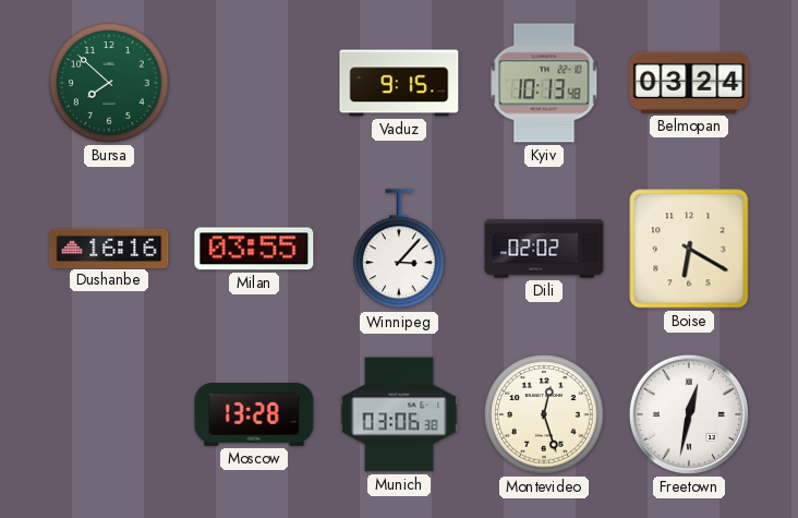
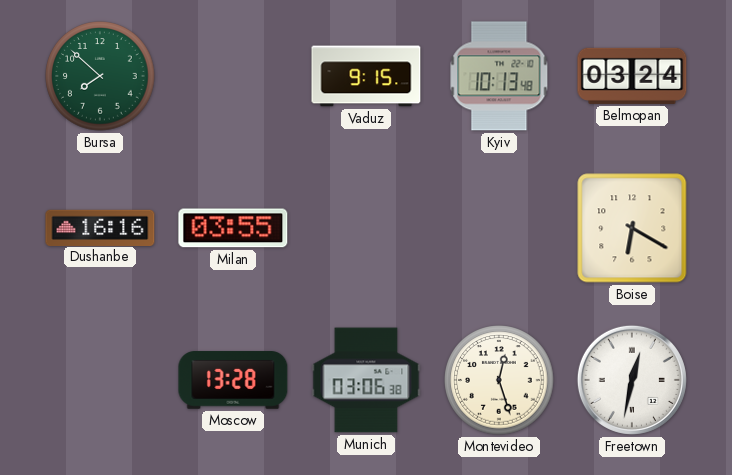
Winnipeg: 3:07 -> none (400, 250)
Dili: 02:02 -> none (544, 249)
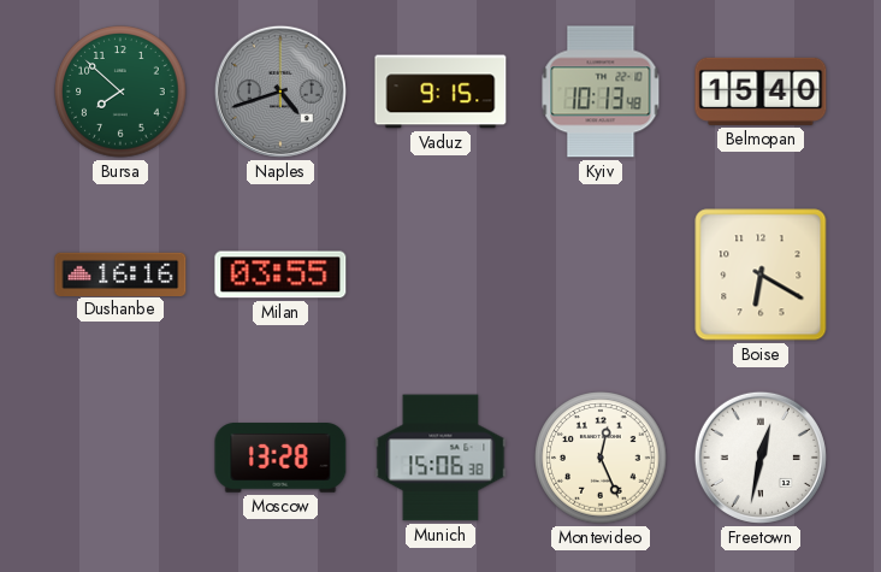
Naples: none -> 4:42 (280, 92)
Belmopan: 03:24 -> 15:40 (761, 92)
Munich: 03:06 -> 15:06 (440, 458)
Montevideo: 12:27 -> 12:26 (601, 458)
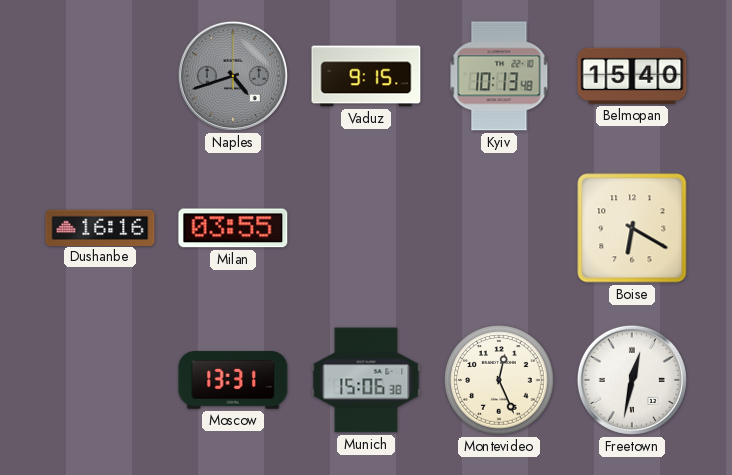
Bursa: 7:52 -> none (120, 92)
Moscow: 13:28 -> 13:31 (233, 380)
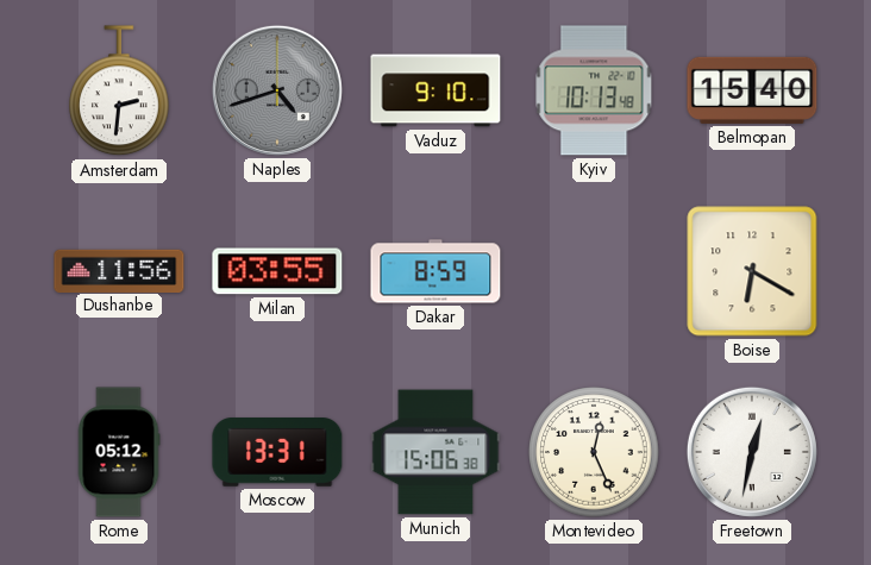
Amsterdam: none -> 2:31 (120, 92)
Vaduz: 9:15 -> 9:10 (435, 90)
Dushanbe: 16:16 -> 11:56 (119, 270)
Dakar: none -> 8:59 (435, 271)
Rome: none -> 05:12 (119, 452)
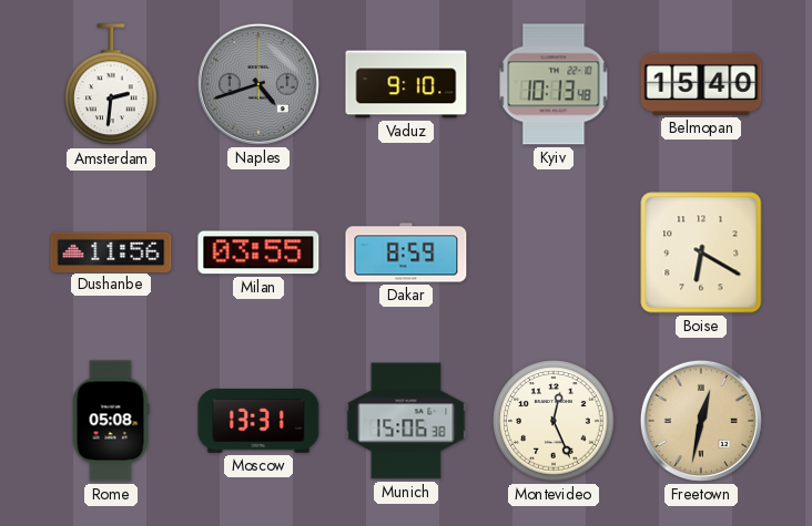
Rome: 05:12 -> 05:08 (111, 421)
Freetown dial: white -> champagne (701, 421)
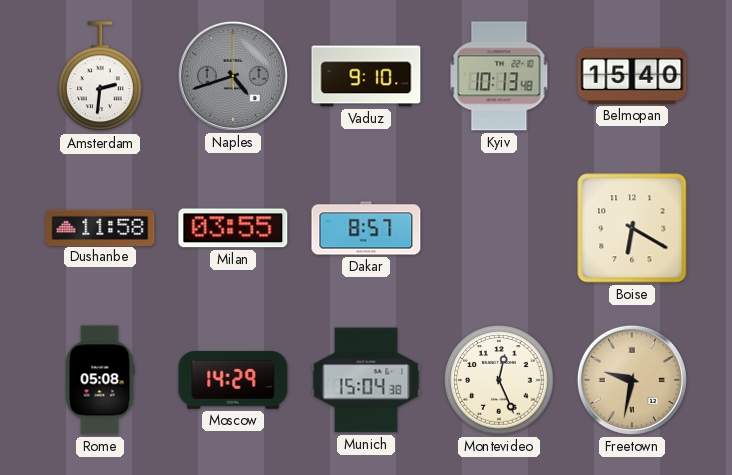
Dushanbe: 11:56 -> 11:58 (100, 227)
Dakar: 8:59 -> 8:57 (366, 228)
Moscow: 13:31 -> 14:29 (233, 380)
Munich: 15:06 -> 15:04 (366, 380)
Freetown: 12:32 -> 9:32 (632, 380)
